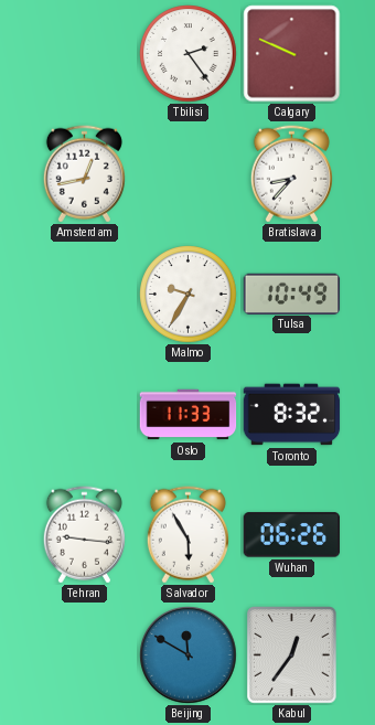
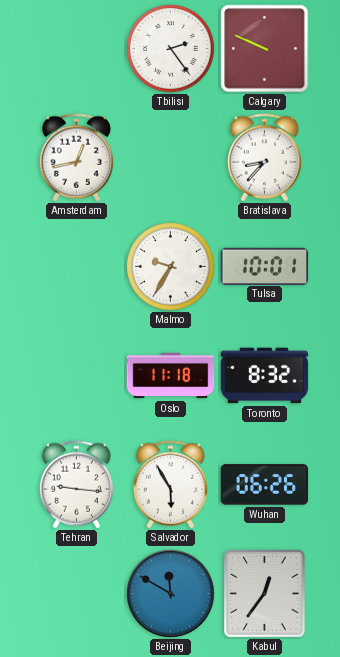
Tulsa: 10:49 -> 10:01 (265, 266)
Oslo: 11:33 -> 11:18 (171, 376)
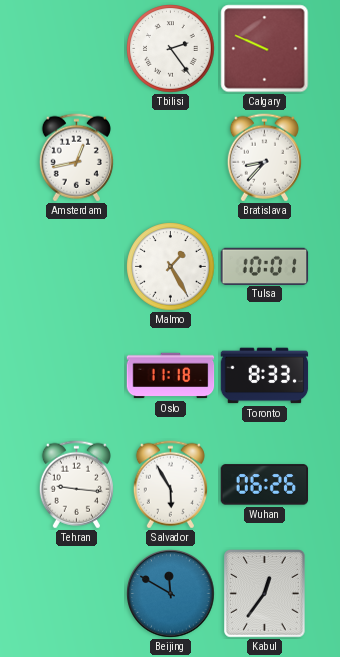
Malmo: 9:35 -> 1:25 (171, 267)
Toronto: 8:32 -> 8:33 (265, 376)
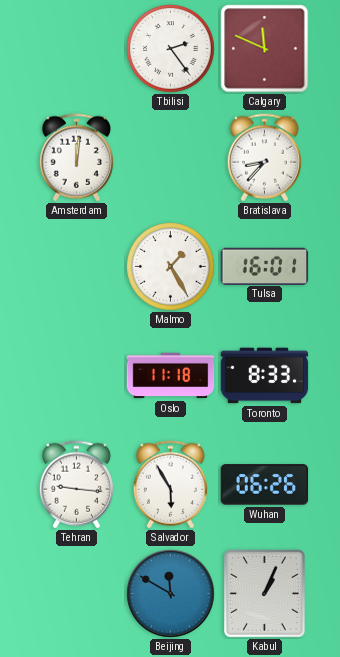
Calgary: 9:49 -> 11:49 (265, 49)
Amsterdam: 12:43 -> 12:01 (76, 158)
Tulsa: 10:01 -> 16:01 (265, 266)
Kabul: 12:36 -> 1:04 (265, 594)
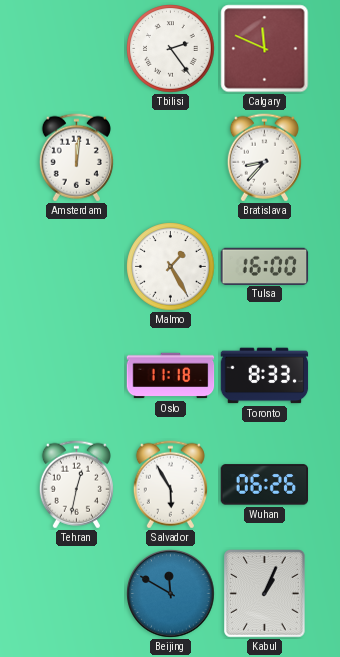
Tulsa: 16:01 -> 16:00 (265, 266)
Tehran: 9:16 -> 12:32 (76, 485)
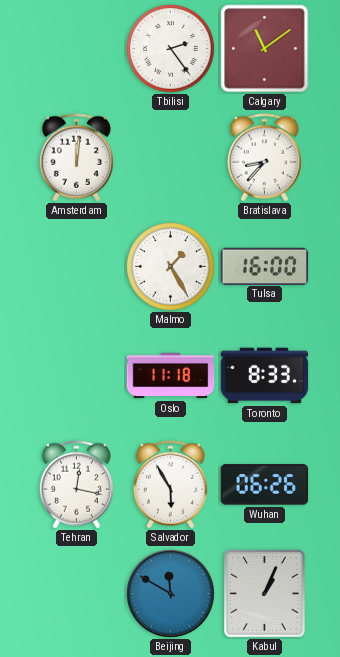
Calgary: 11:49 -> 11:09 (265, 49)
Tehran: 12:32 -> 12:17 (76, 485)
